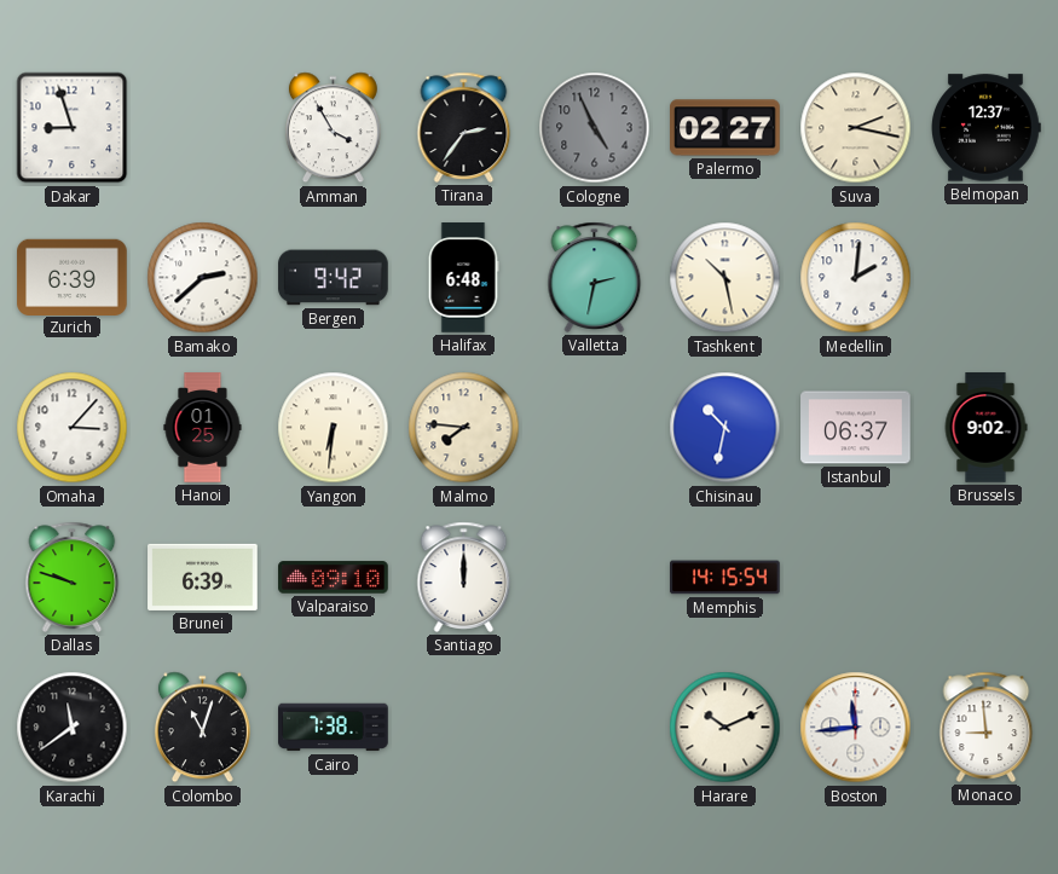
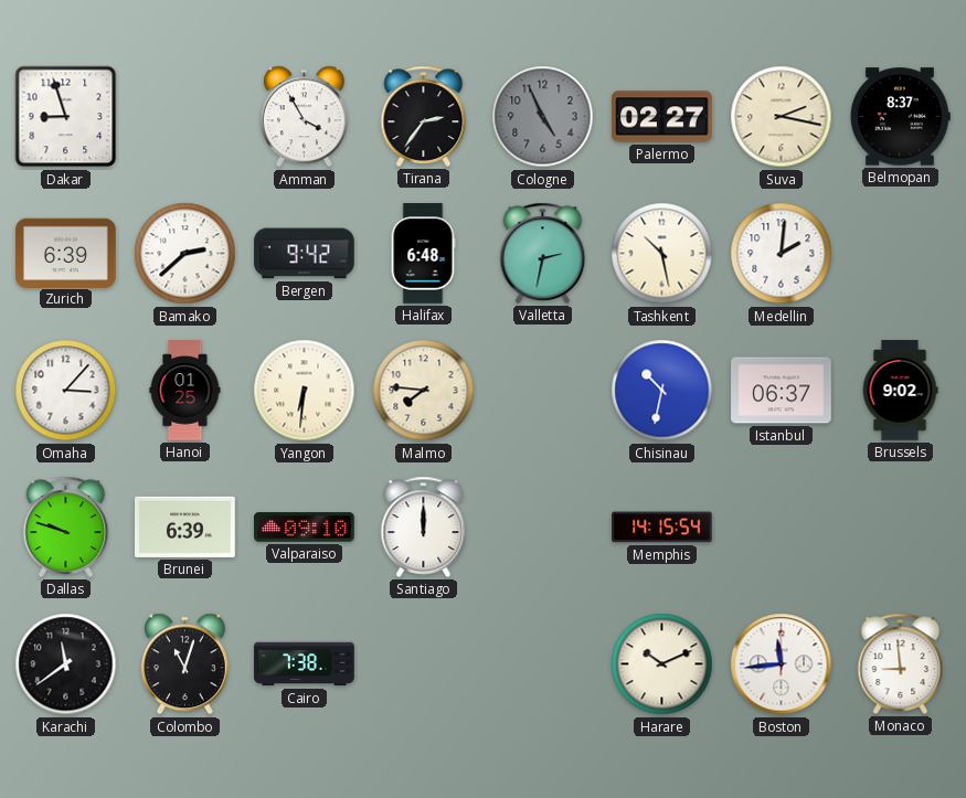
Belmopan: 12:37 -> 8:37 (901, 117)
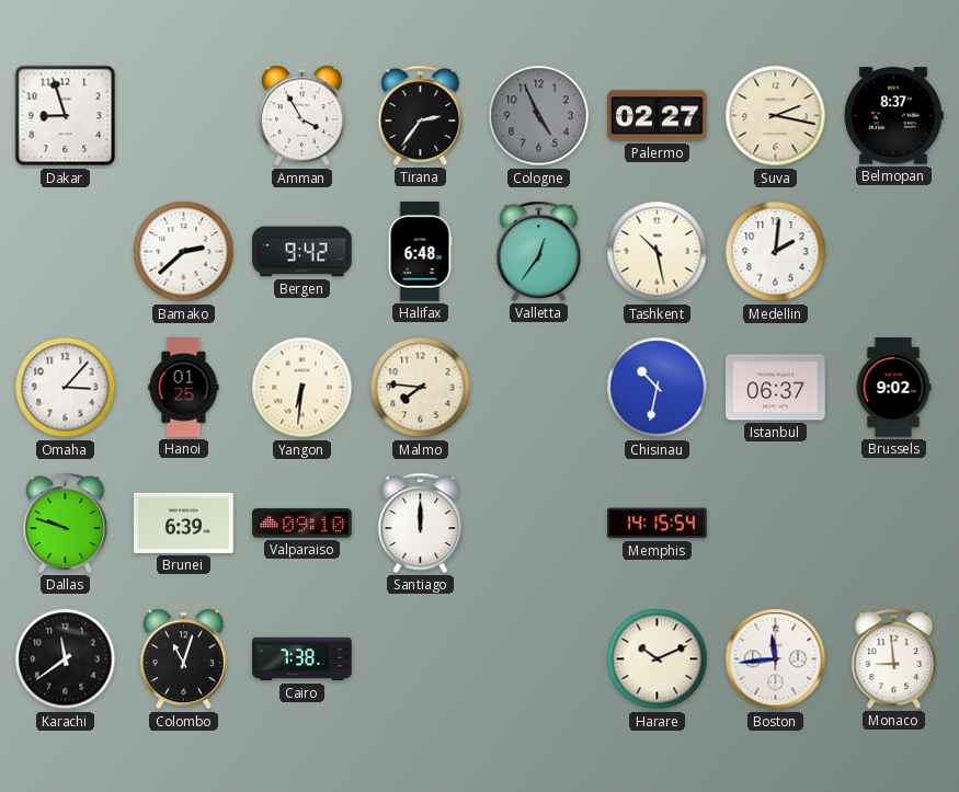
Zurich: 6:39 -> none (66, 253)
Valletta: 2:32 -> 12:36 (539, 251)
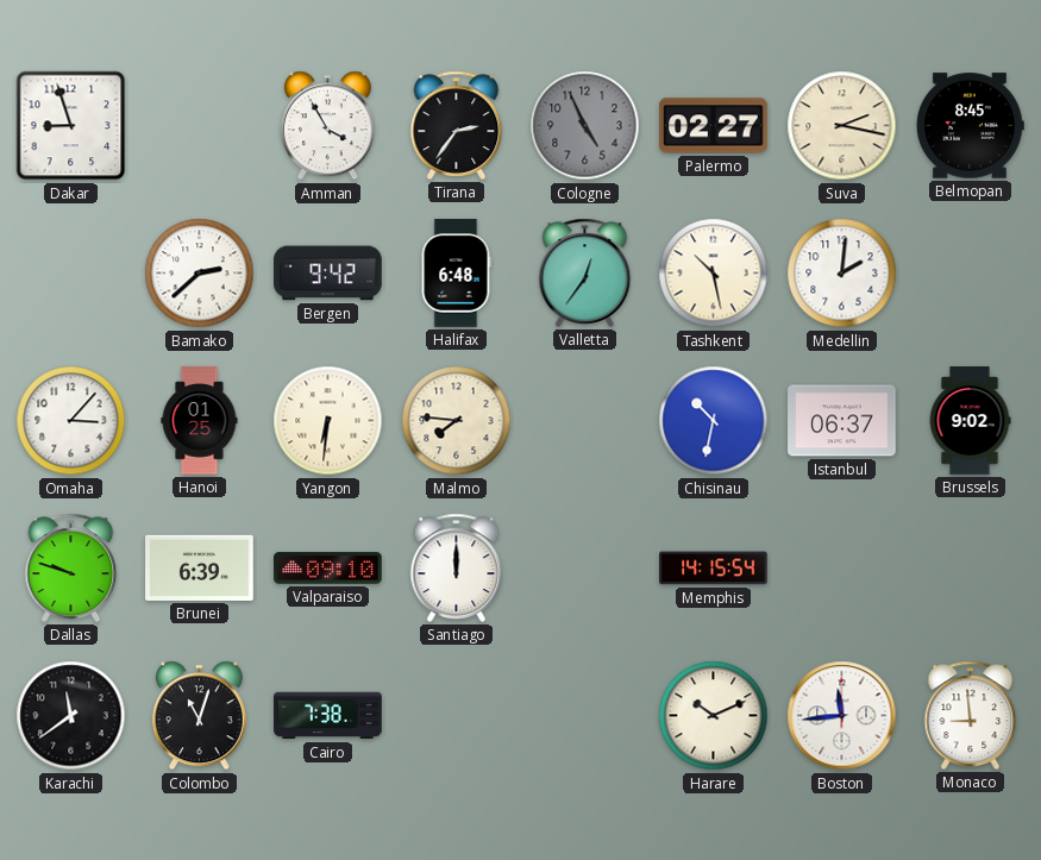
Belmopan: 8:37 -> 8:45 (971, 126)
